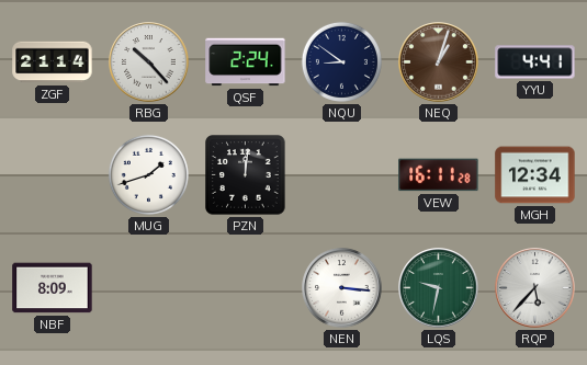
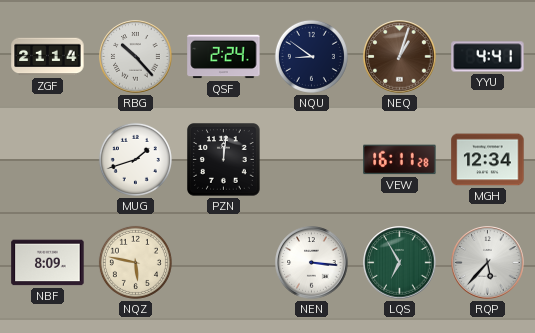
NQZ: none -> 5:47 (135, 262)
LQS: 9:32 -> 6:55 (400, 263)
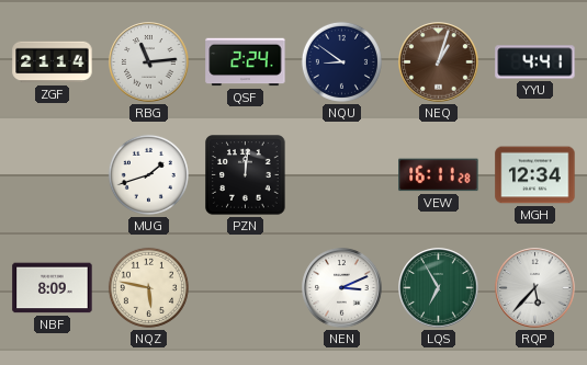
RBG: 10:23 -> 11:14 (149, 62)
NEN: 3:16 -> 3:11 (342, 288)
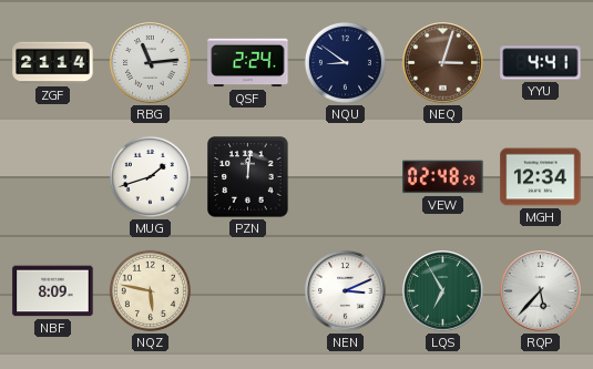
NEQ: 1:03 -> 3:03 (443, 63)
VEW: 16:11 -> 02:48 (443, 177)
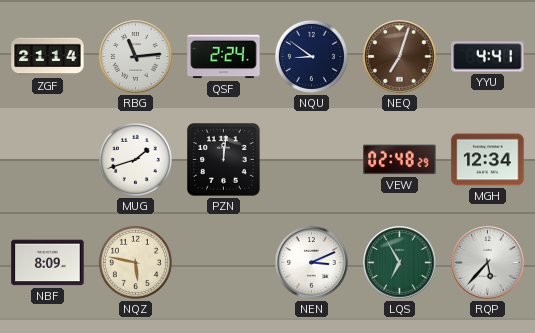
NEQ: 3:03 -> 7:03 (400, 57)
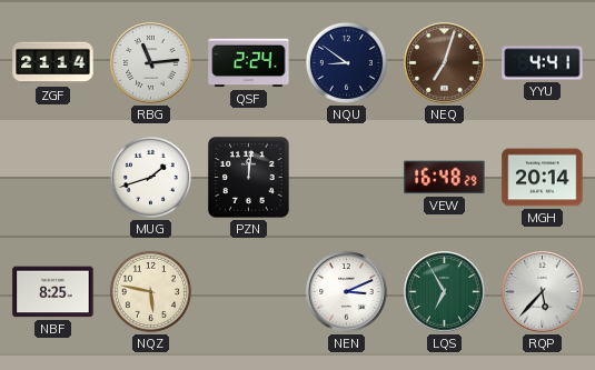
VEW: 02:48 -> 16:48 (445, 178)
MGH: 12:34 -> 20:14 (543, 178)
NBF: 8:09 -> 8:25 (53, 292)
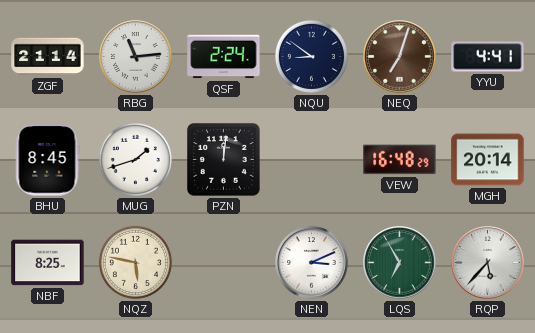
BHU: none -> 8:45 (47, 160)
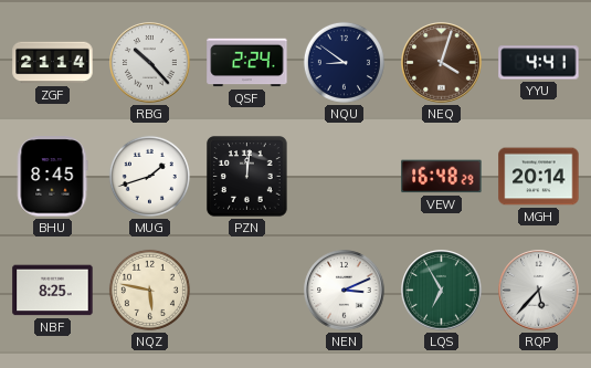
RBG: 11:14 -> 10:23 (150, 63)
NEQ: 7:03 -> 4:03 (442, 63)
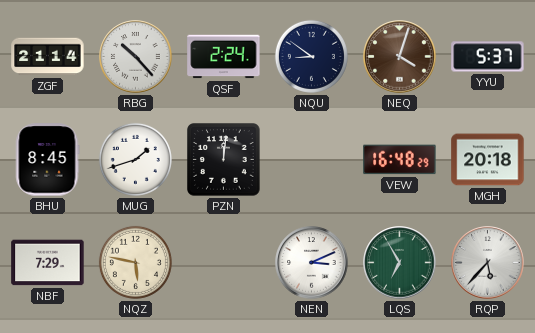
YYU: 4:41 -> 5:37 (488, 57)
MGH: 20:14 -> 20:18 (488, 160)
NBF: 8:25 -> 7:29 (48, 263)
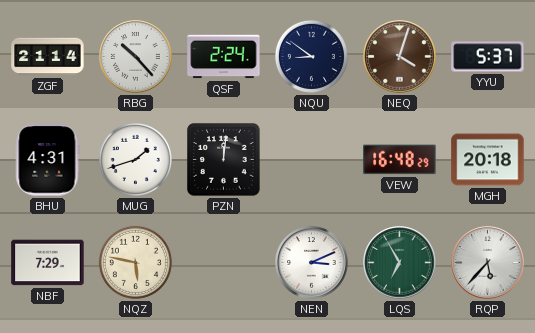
BHU: 8:45 -> 4:31 (47, 160)
